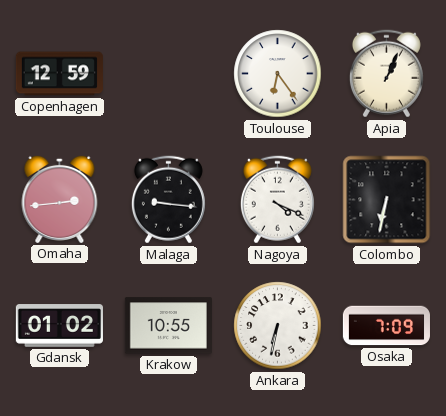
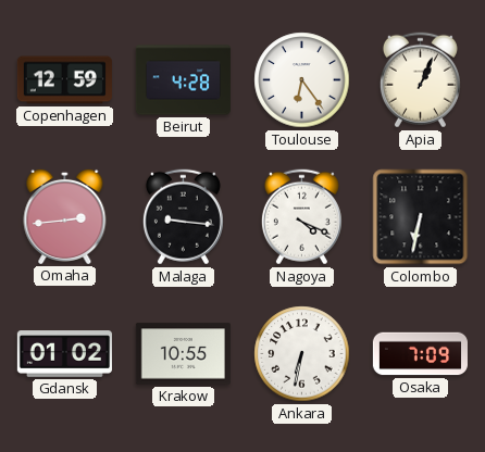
Beirut: none -> 4:28 (183, 80)
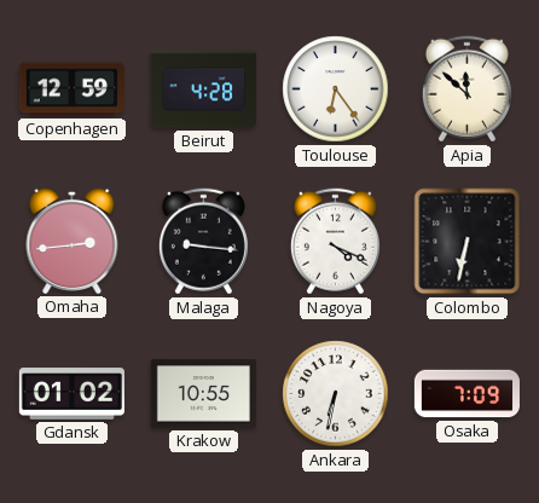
Apia: 1:04 -> 11:52 (466, 89)
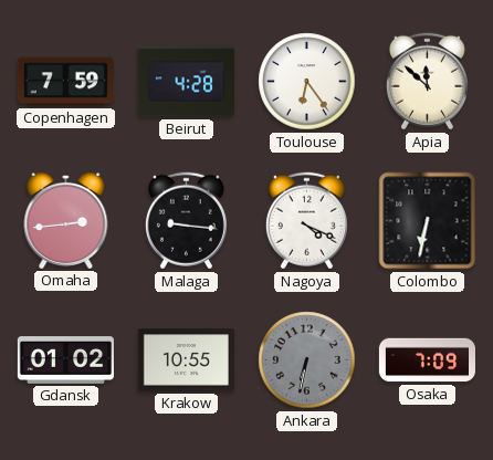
Copenhagen: 12:59 -> 7:59 (65, 82)
Ankara dial: white -> grey (307, 360)
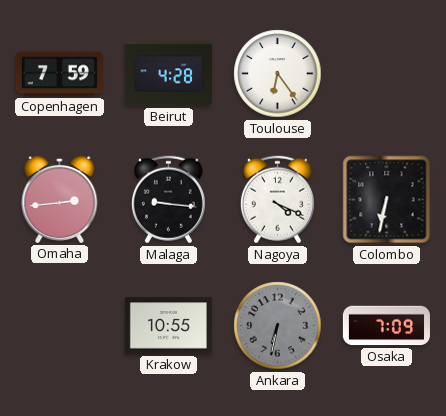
Apia: 11:52 -> none (427, 82)
Gdansk: 01:02 -> none (65, 360)
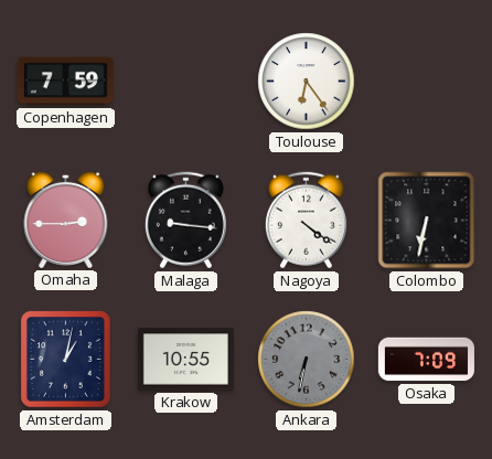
Beirut: 4:28 -> none (168, 74)
Omaha: 2:44 -> 2:45 (66, 220)
Nagoya: 4:19 -> 4:21 (306, 221)
Amsterdam: none -> 1:02 (66, 360)
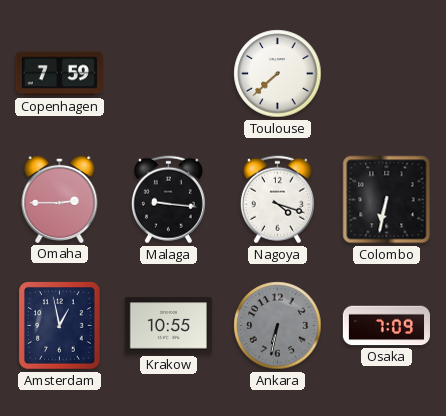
Toulouse: 6:24 -> 7:38 (278, 74)
Nagoya: 4:21 -> 4:18 (277, 200)
Amsterdam: 1:02 -> 12:58 (60, 326)
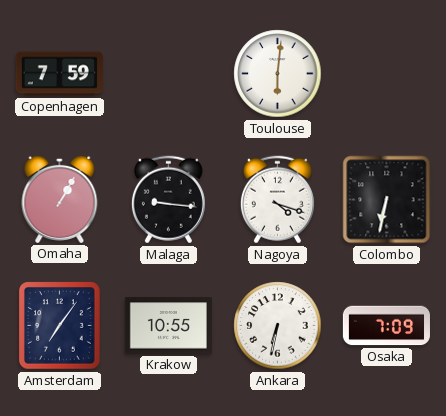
Toulouse: 7:38 -> 6:01 (278, 74)
Omaha: 2:45 -> 1:05 (60, 199)
Amsterdam: 12:58 -> 7:06 (60, 326)
Ankara dial: grey -> white (278, 326)
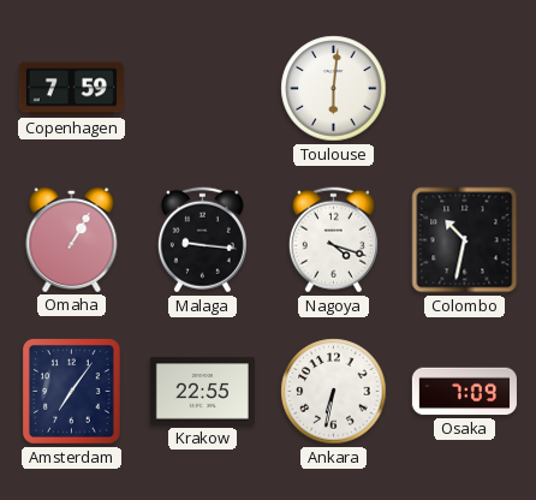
Colombo: 6:32 -> 10:32 (465, 240)
Krakow: 10:55 -> 22:55 (202, 392)
